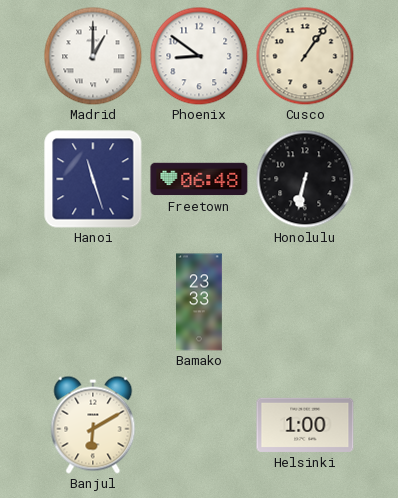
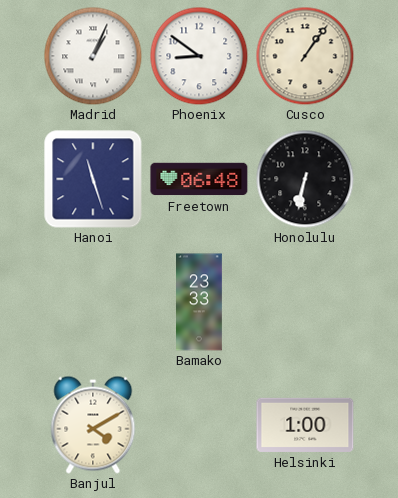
Madrid: 1:00 -> 1:04 (93, 56)
Banjul: 6:10 -> 4:10 (93, 425)
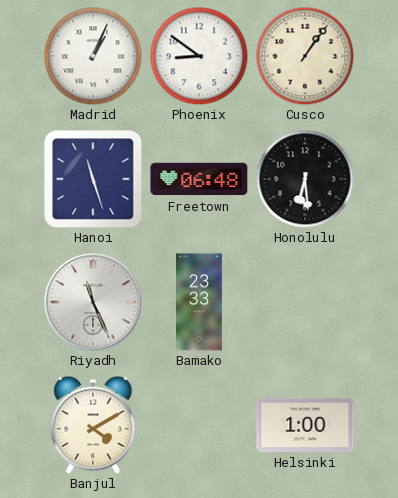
Honolulu: 6:32 -> 6:29 (305, 179)
Riyadh: none -> 11:26 (93, 302)
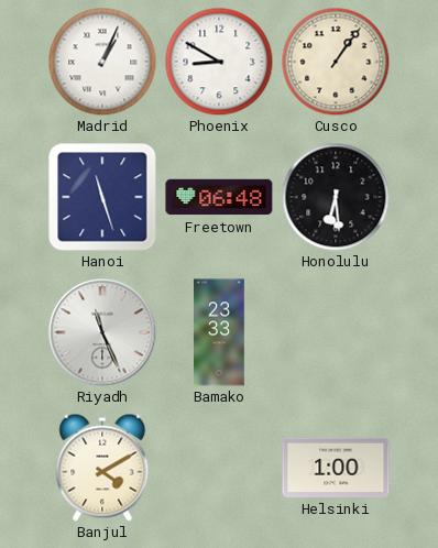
Phoenix: 8:51 -> 8:50 (219, 62)
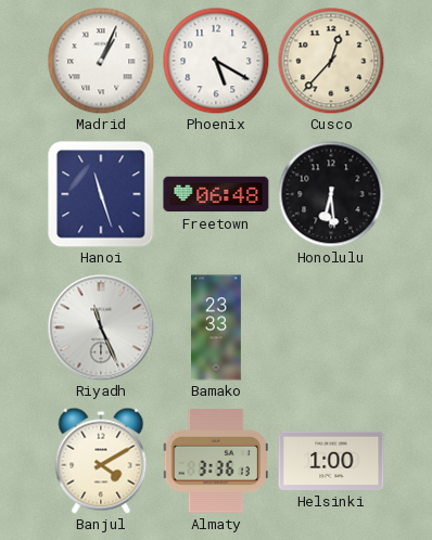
Phoenix: 8:50 -> 5:20 (216, 61)
Cusco: 1:06 -> 12:37 (331, 61)
Almaty: none -> 3:36 (215, 461)
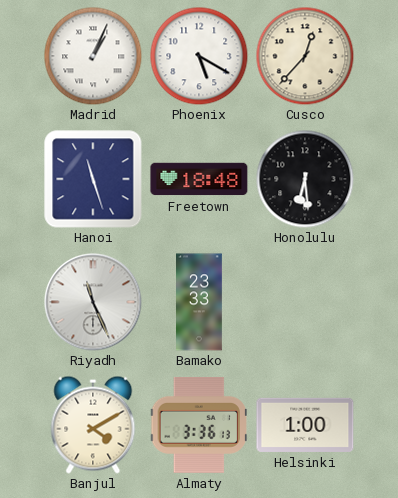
Freetown: 06:48 -> 18:48 (199, 179)
